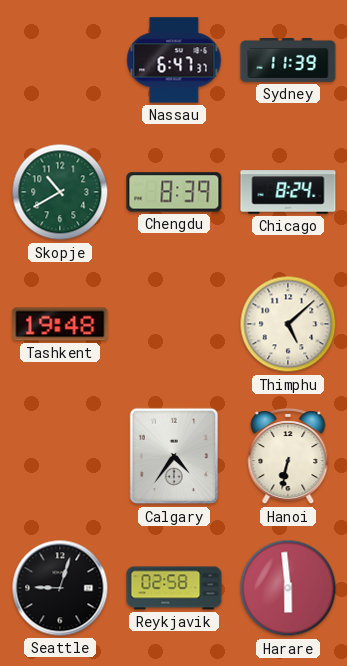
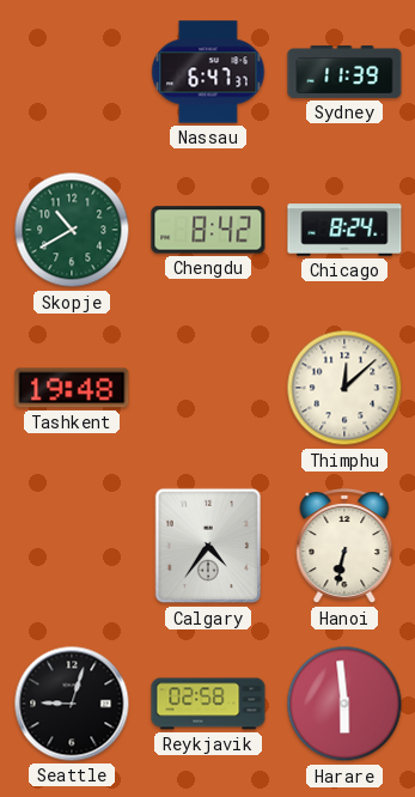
Chengdu: 8:39 -> 8:42 (208, 230)
Thimphu: 5:08 -> 12:08 (344, 388)
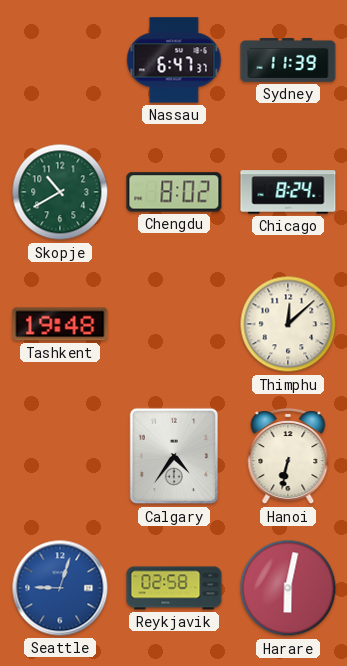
Chengdu: 8:42 -> 8:02 (174, 192)
Seattle dial: black -> blue (60, 588)
Harare: 5:59 -> 6:02 (288, 588)
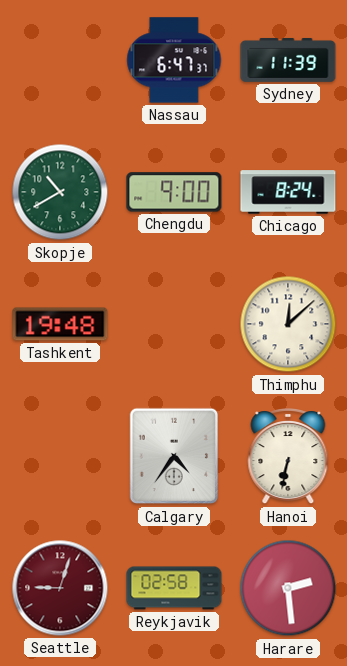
Chengdu: 8:02 -> 9:00 (174, 192)
Seattle dial: blue -> burgundy (60, 588)
Harare: 6:02 -> 2:29 (288, 588)
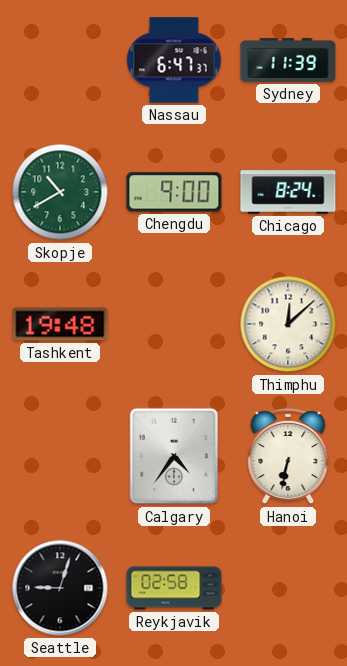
Seattle dial: burgundy -> black (60, 588)
Harare: 2:29 -> none (288, 588)
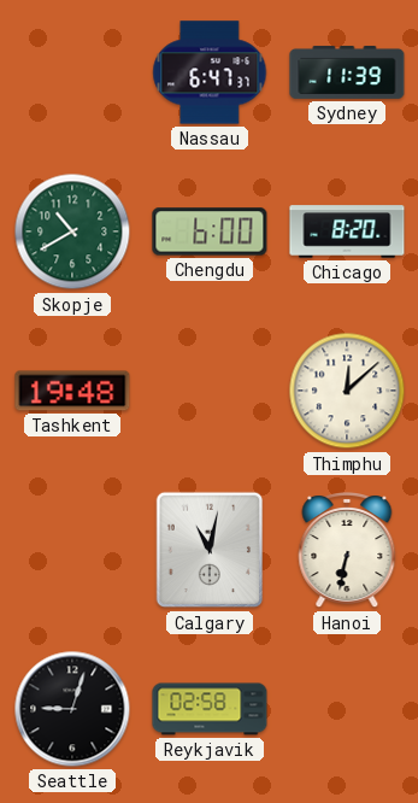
Chengdu: 9:00 -> 6:00 (210, 231)
Chicago: 8:24 -> 8:20 (347, 231)
Calgary: 4:36 -> 11:02 (210, 550)
